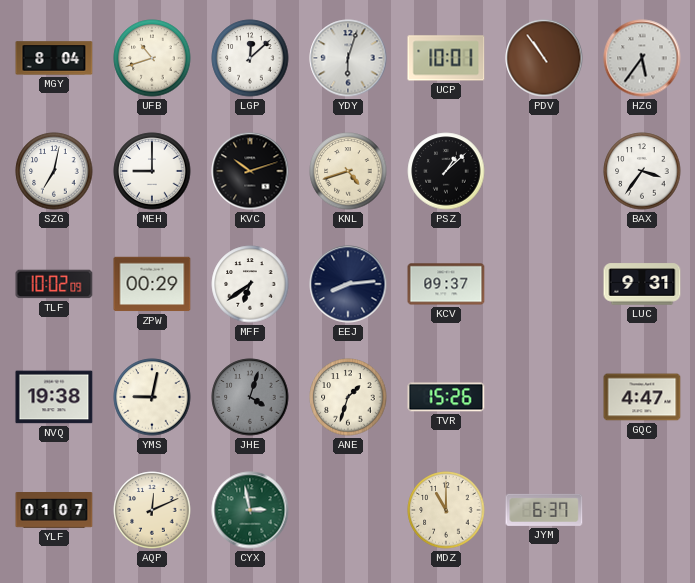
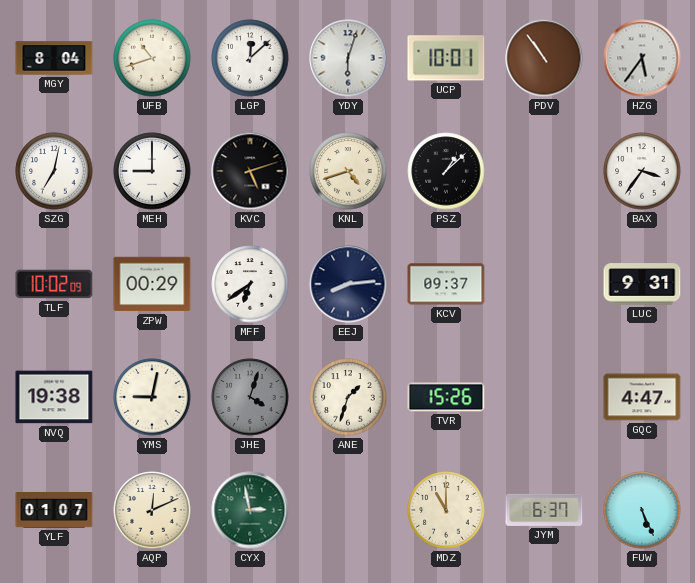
KVC: 10:12 -> 5:12 (250, 171)
FUW: none -> 5:26 (642, 510)
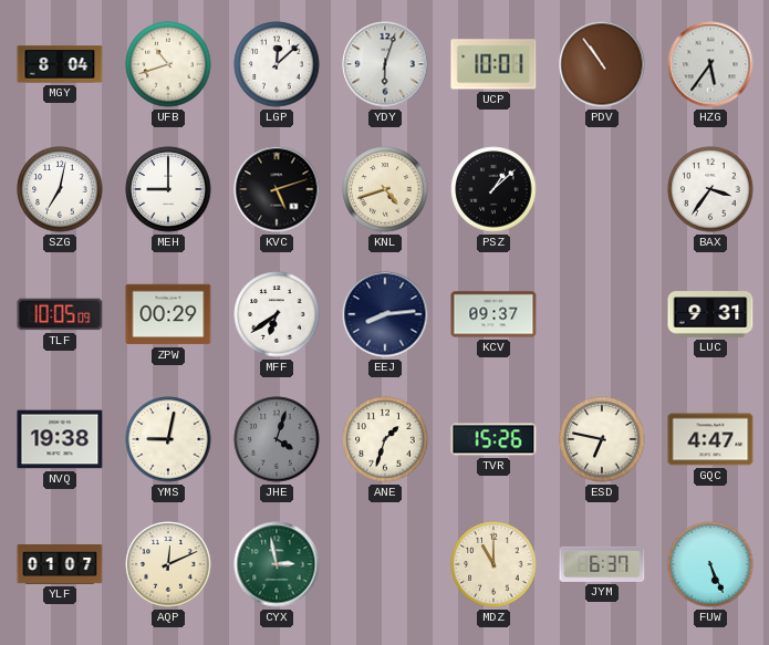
TLF: 10:02 -> 10:05 (60, 314)
ESD: none -> 6:47 (602, 439)
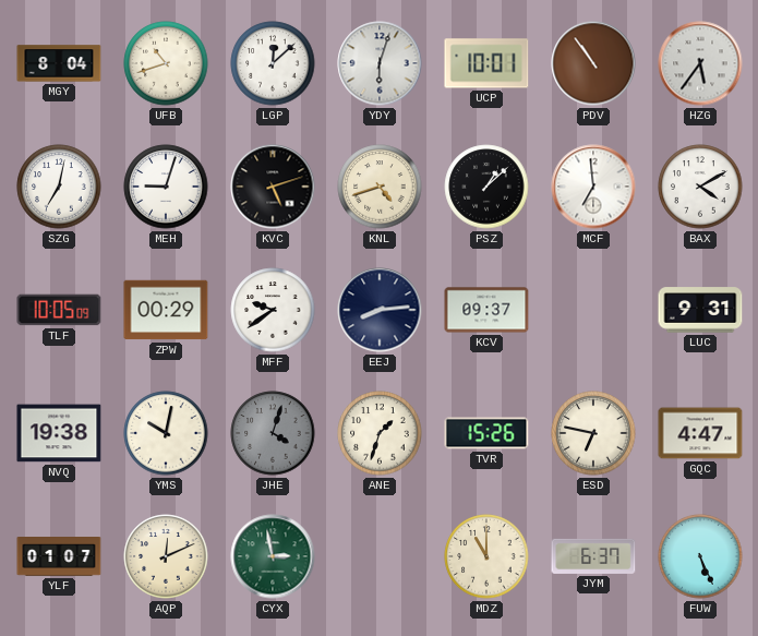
MEH: 9:00 -> 9:03 (166, 187)
MCF: none -> 6:59 (593, 187)
BAX: 3:36 -> 4:10 (700, 187)
MFF: 6:39 -> 9:39 (273, 310)
YMS: 9:02 -> 10:02 (166, 433)
